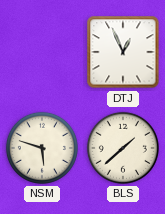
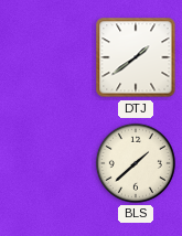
DTJ: 12:56 -> 1:39 (136, 57)
NSM: 5:48 -> none (42, 148)
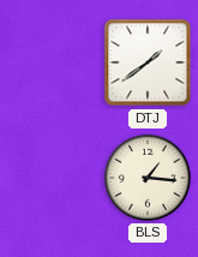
BLS: 1:38 -> 1:16 (148, 178)
